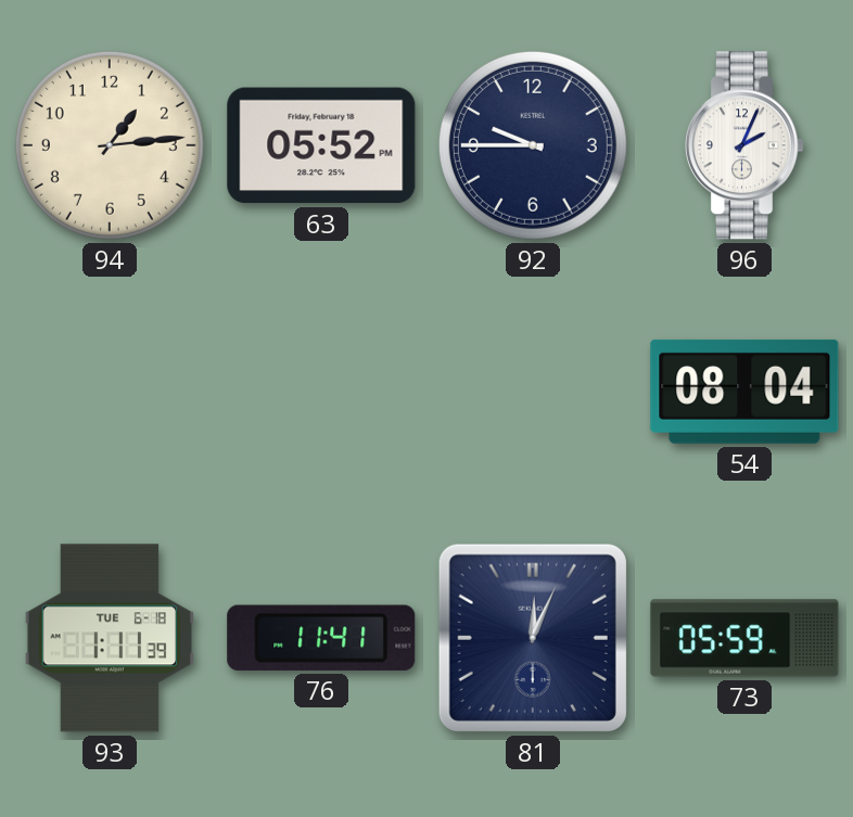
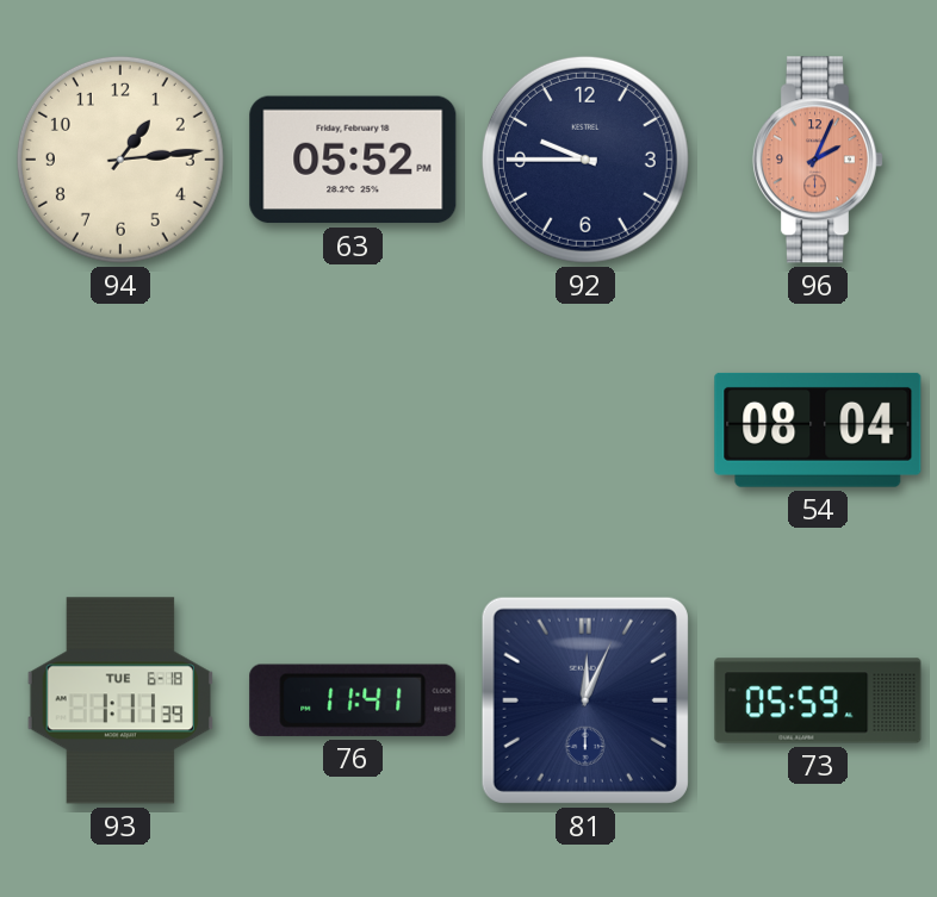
96 dial: white -> salmon (817, 160)
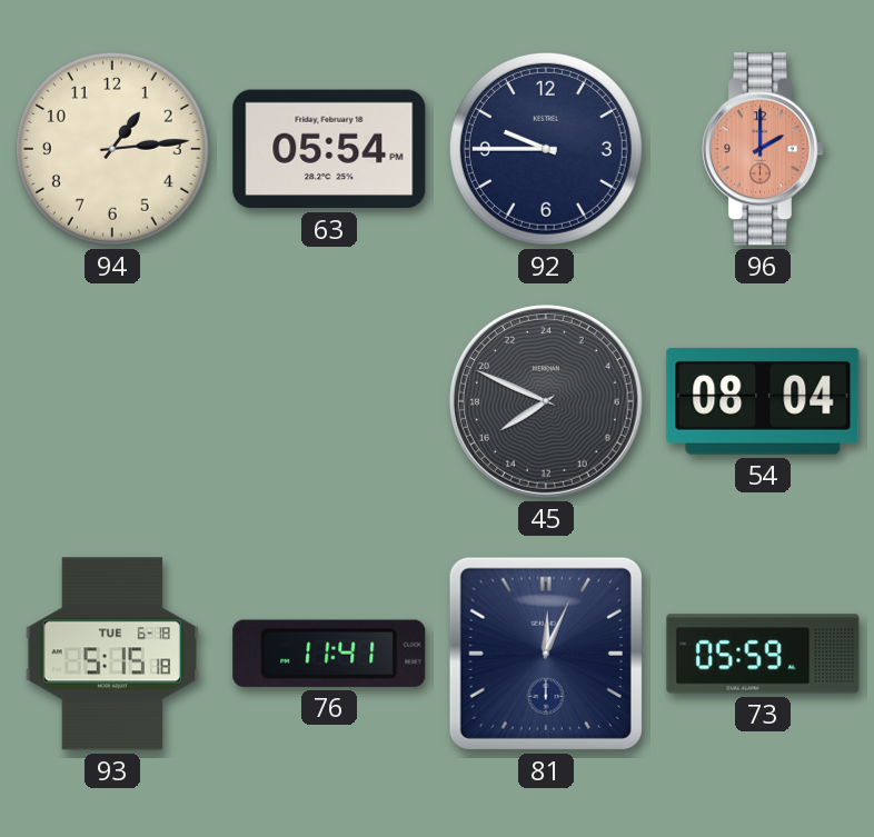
63: 05:52 -> 05:54 (329, 149)
96: 2:04 -> 2:00 (762, 149)
45: none -> 15:49 (546, 401)
93: 1:11 -> 5:15 (112, 654)
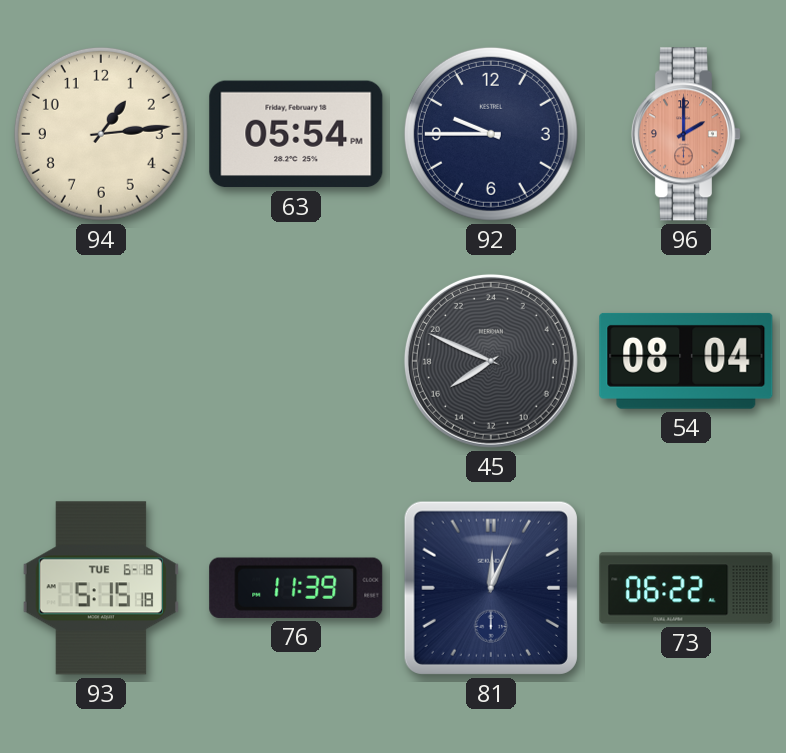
76: 11:41 -> 11:39 (296, 588)
73: 05:59 -> 06:22 (686, 588)
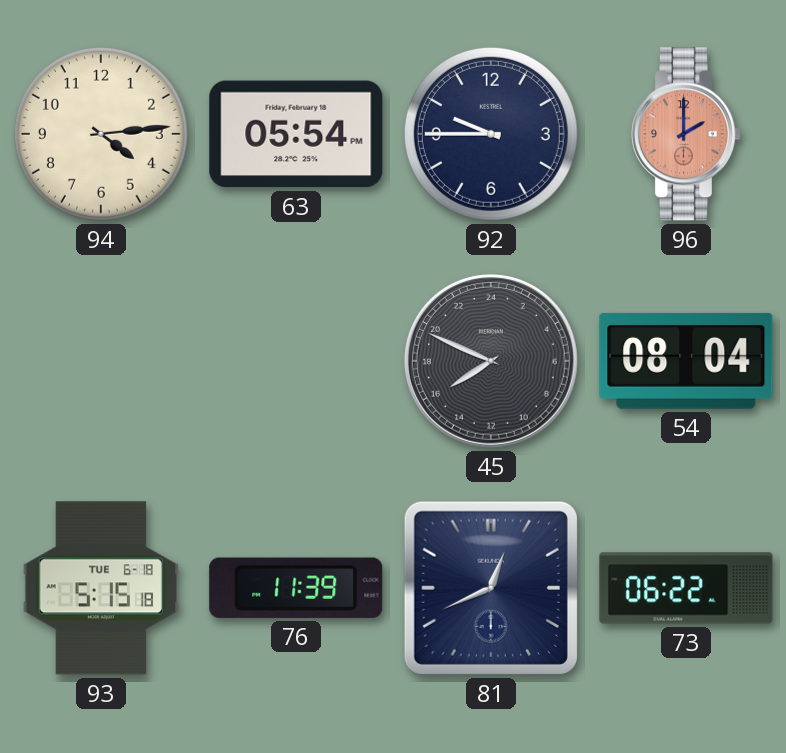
94: 1:14 -> 4:14 (101, 134)
81: 12:04 -> 12:41 (491, 588)
